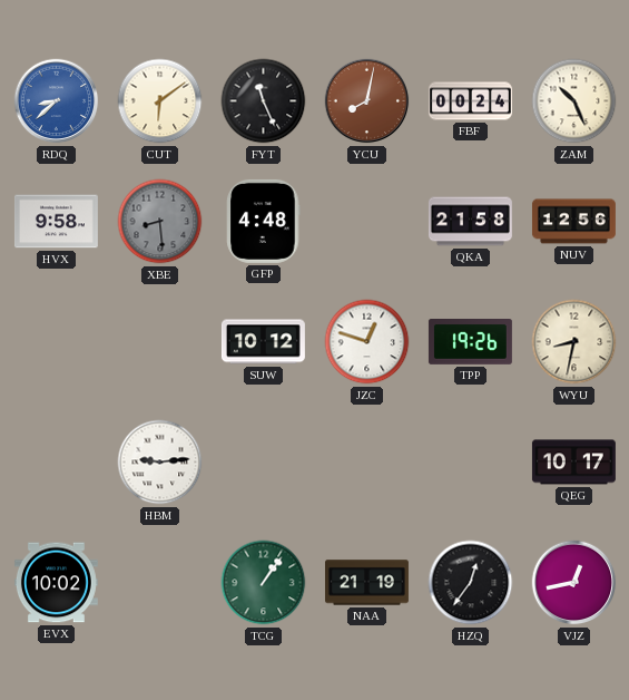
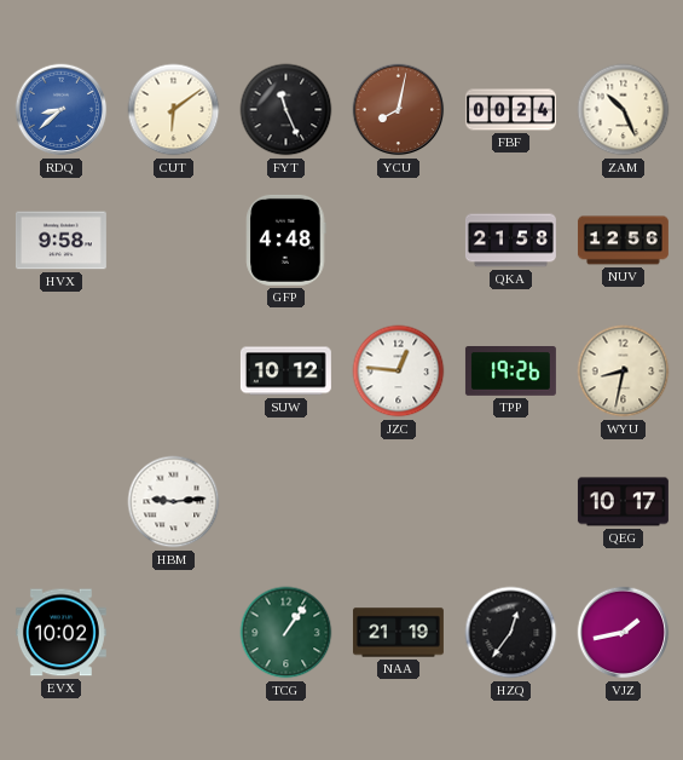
XBE: 8:29 -> none (160, 222)
JZC: 12:48 -> 12:46 (399, 372)
VJZ: 12:43 -> 1:43 (624, 633)
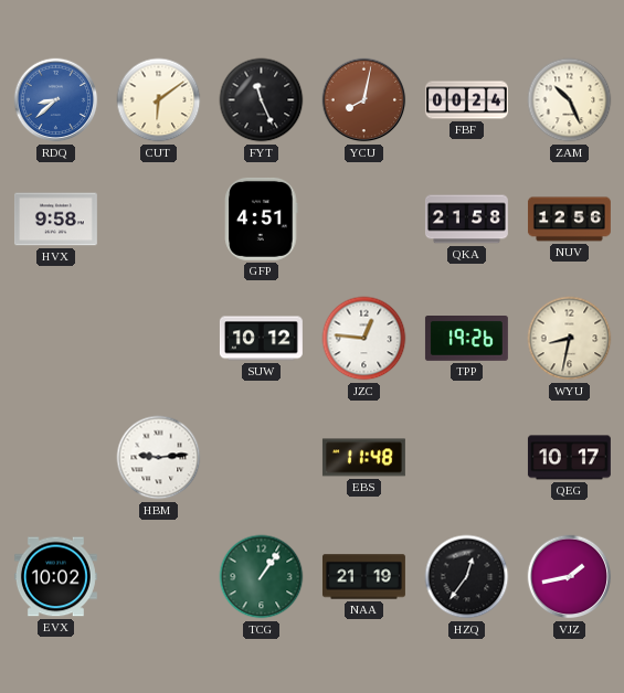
GFP: 4:48 -> 4:51 (262, 218)
EBS: none -> 11:48 (363, 458)
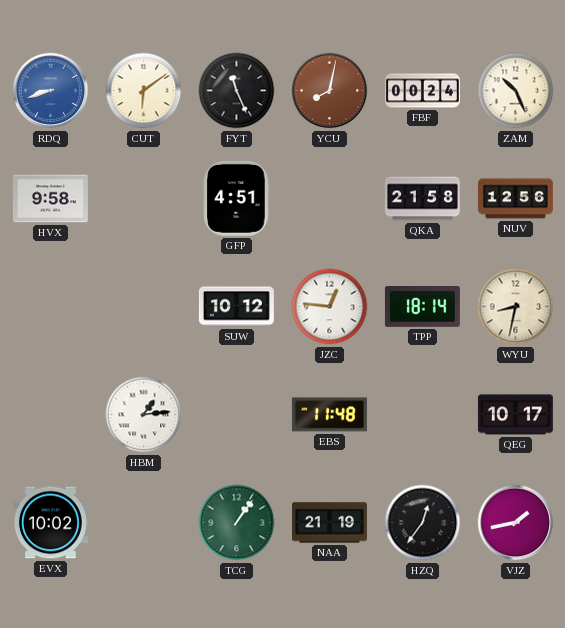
RDQ: 8:38 -> 8:42 (51, 91)
TPP: 19:26 -> 18:14 (422, 307)
HBM: 9:14 -> 1:14 (144, 415)
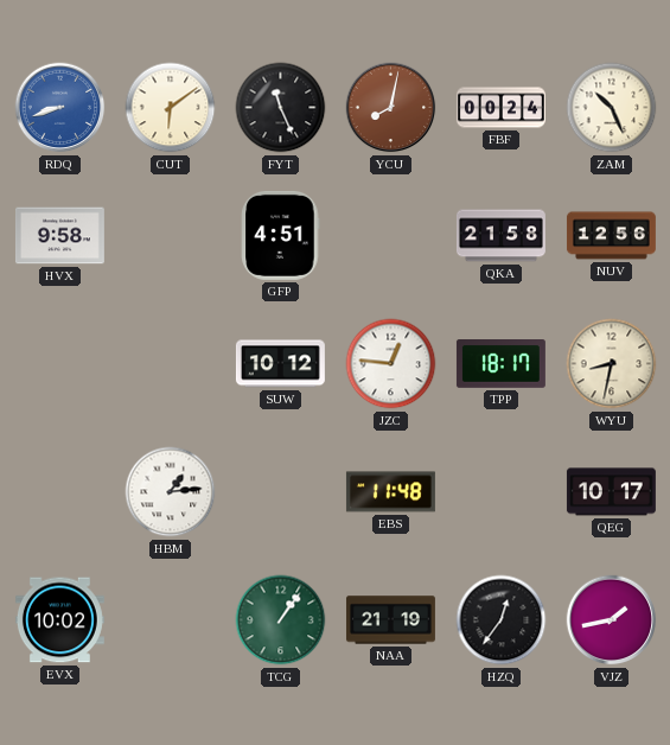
TPP: 18:14 -> 18:17 (500, 364)
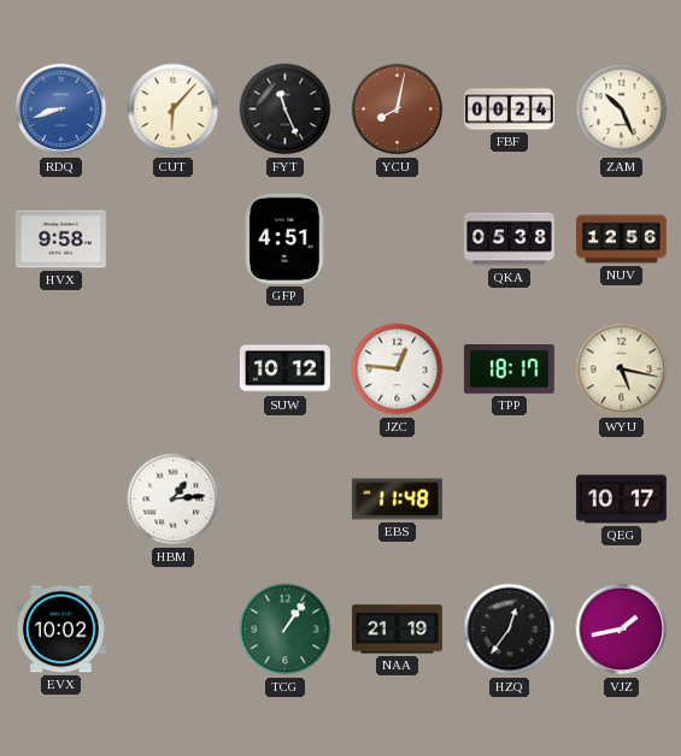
CUT: 6:09 -> 6:07 (174, 110)
QKA: 21:58 -> 05:38 (509, 240)
WYU: 8:32 -> 5:17 (622, 370)
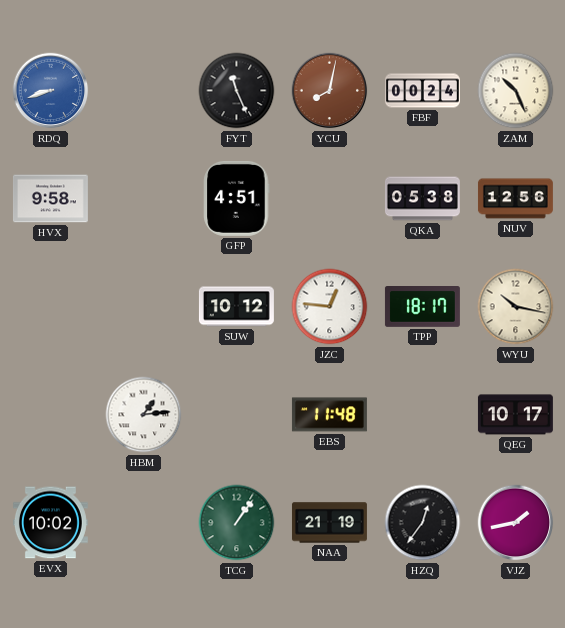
CUT: 6:07 -> none (174, 110)
WYU: 5:17 -> 10:17 (516, 307)
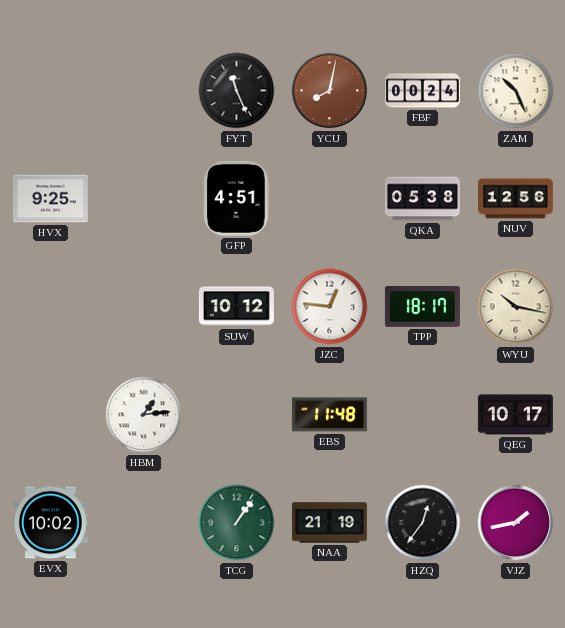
RDQ: 8:42 -> none (51, 91)
HVX: 9:58 -> 9:25 (50, 199)
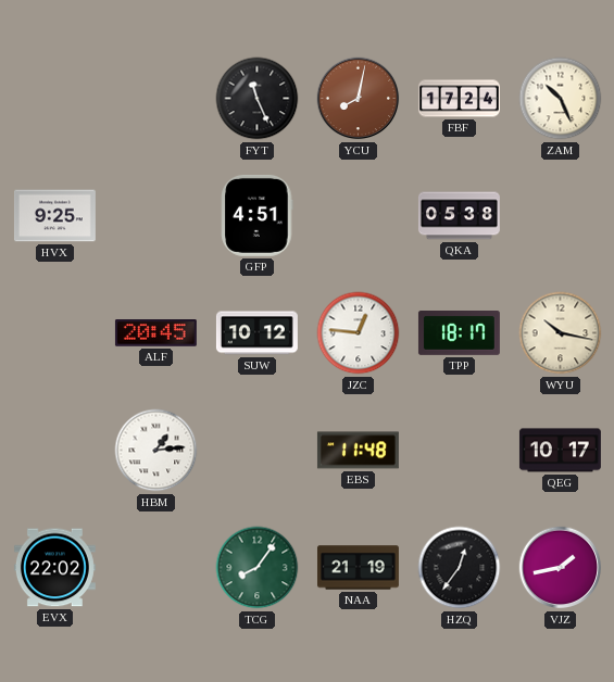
FBF: 00:24 -> 17:24 (459, 99)
NUV: 12:56 -> none (515, 199)
ALF: none -> 20:45 (155, 333)
EVX: 10:02 -> 22:02 (54, 568)
TCG: 1:06 -> 8:06 (258, 568)
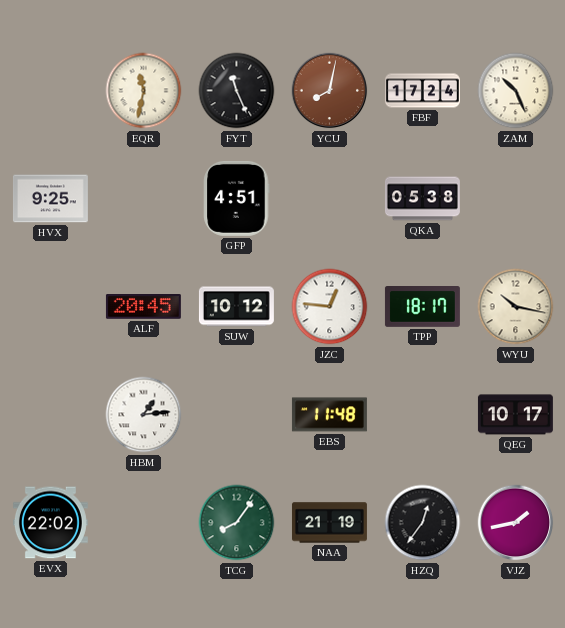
EQR: none -> 11:32 (144, 91)
